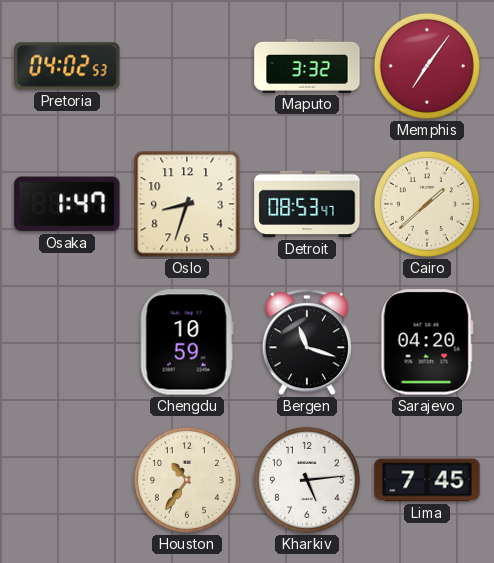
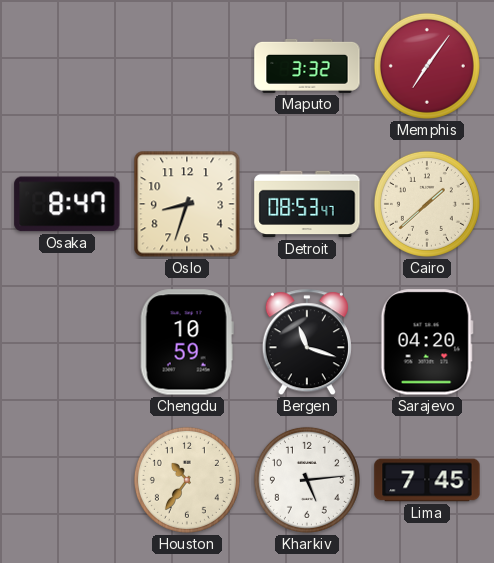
Pretoria: 04:02 -> none (67, 66)
Osaka: 1:47 -> 8:47 (67, 204)
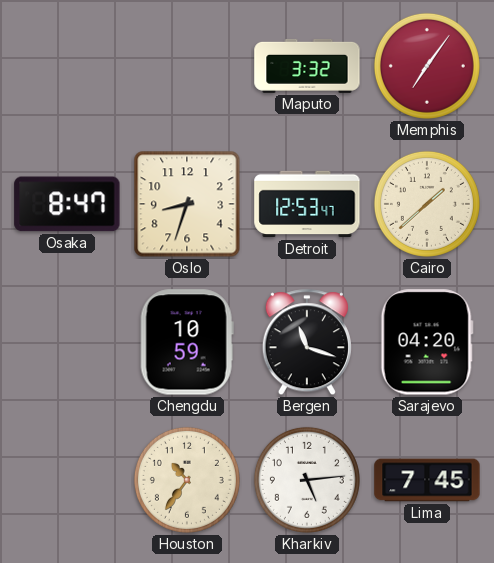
Detroit: 08:53 -> 12:53 (307, 204)
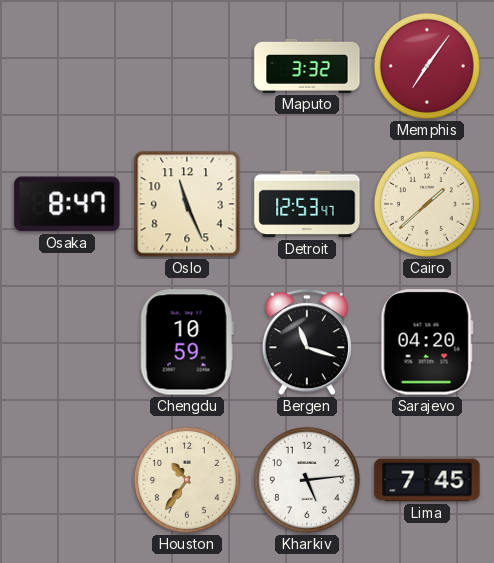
Oslo: 8:33 -> 11:26 (187, 204)
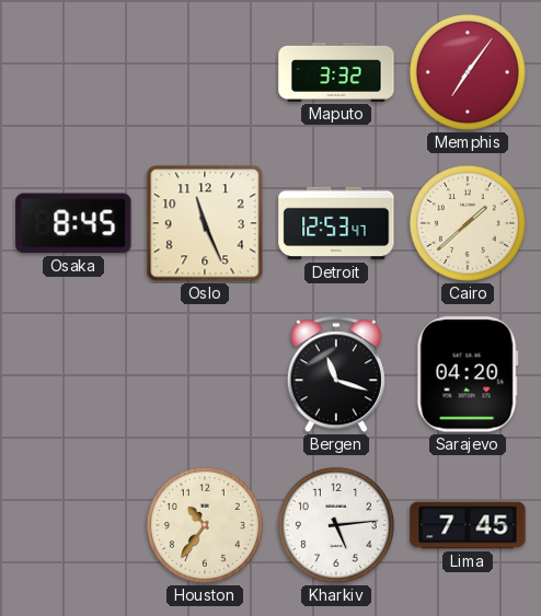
Osaka: 8:47 -> 8:45 (73, 223)
Chengdu: 10:59 -> none (187, 342)
